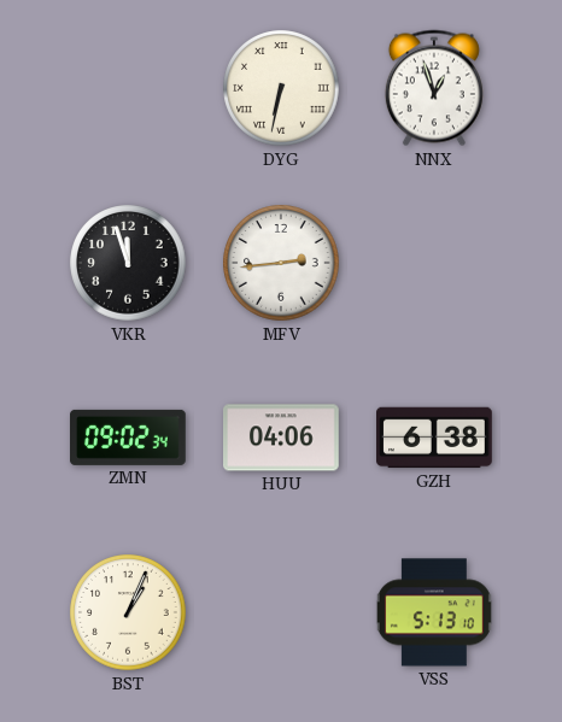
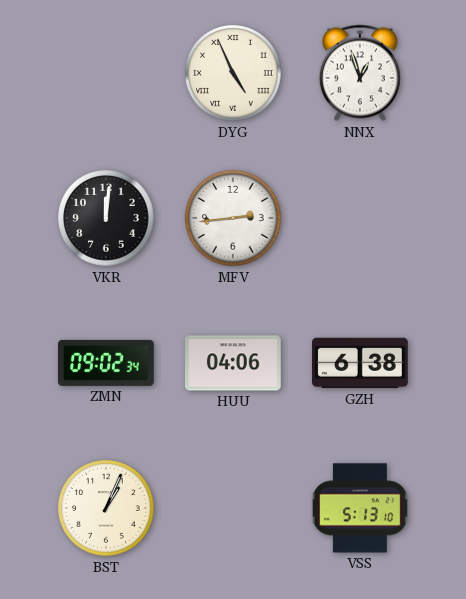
DYG: 6:32 -> 4:56 (233, 73)
VKR: 11:57 -> 12:01 (106, 218)
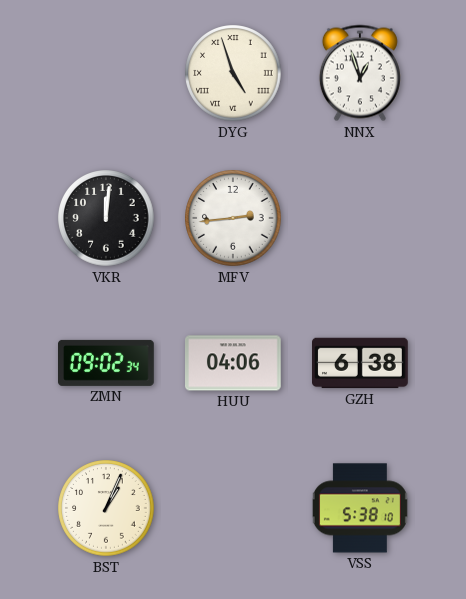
DYG: 4:56 -> 4:57 (233, 73)
VSS: 5:13 -> 5:38 (360, 508)
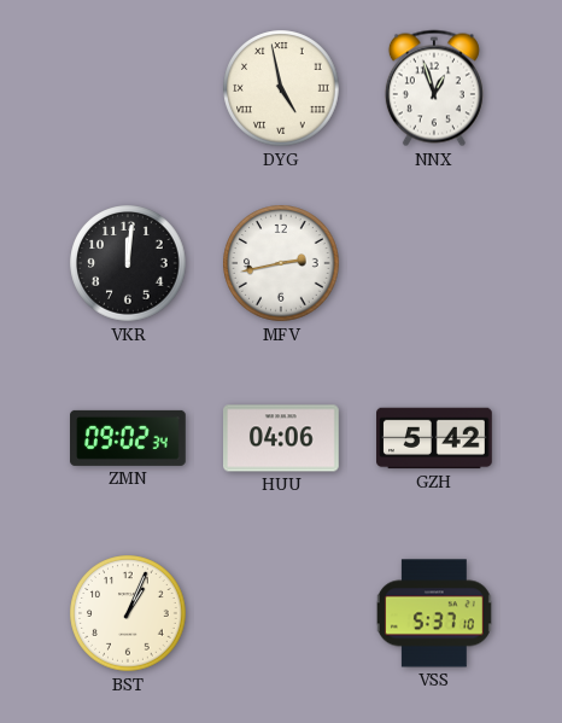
DYG: 4:57 -> 4:58 (281, 88)
MFV: 2:44 -> 2:43 (281, 263)
GZH: 6:38 -> 5:42 (435, 438)
VSS: 5:38 -> 5:37 (434, 613)
